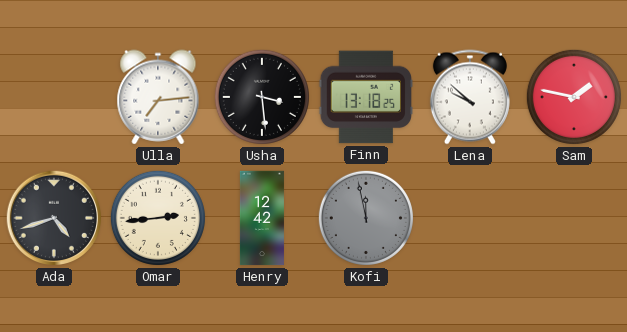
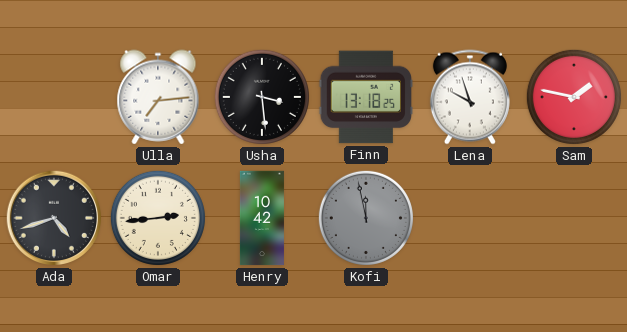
Lena: 9:52 -> 9:57 (470, 97)
Henry: 12:42 -> 10:42 (262, 218)
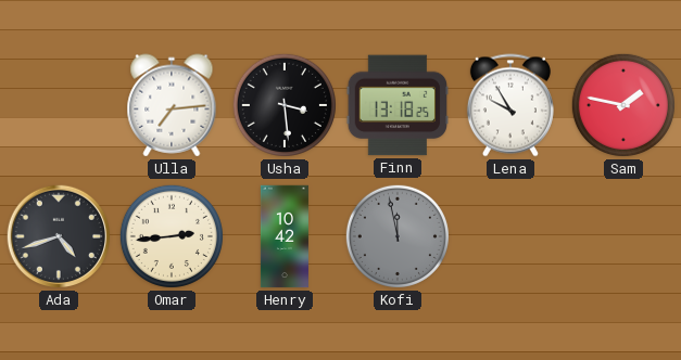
Lena: 9:57 -> 9:55 (510, 105)
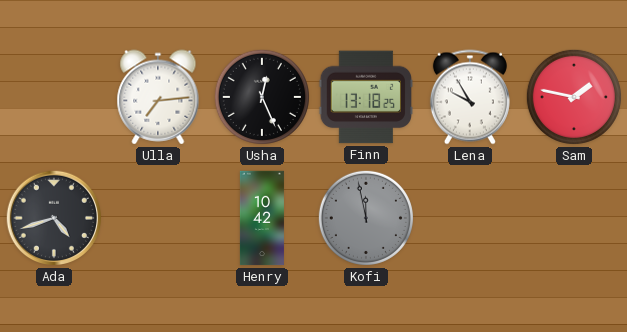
Usha: 3:29 -> 12:26 (262, 97)
Omar: 2:44 -> none (172, 236)
